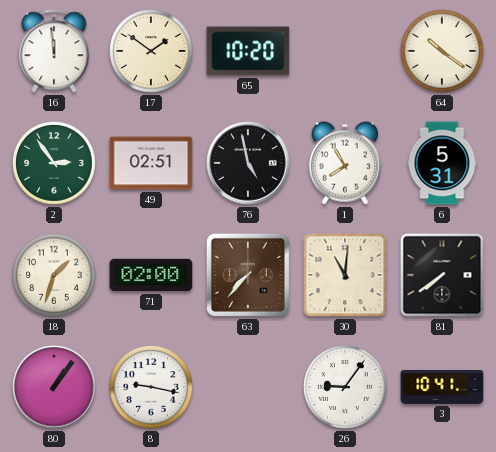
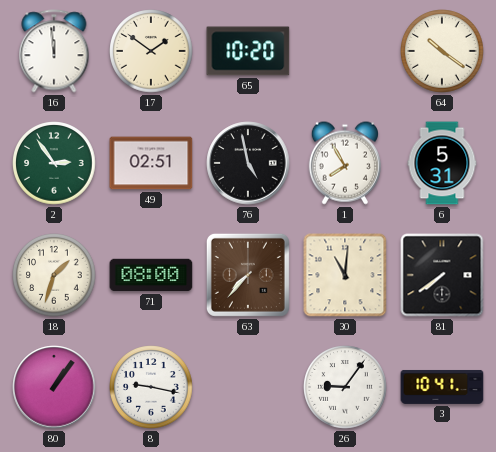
71: 02:00 -> 08:00 (151, 275)
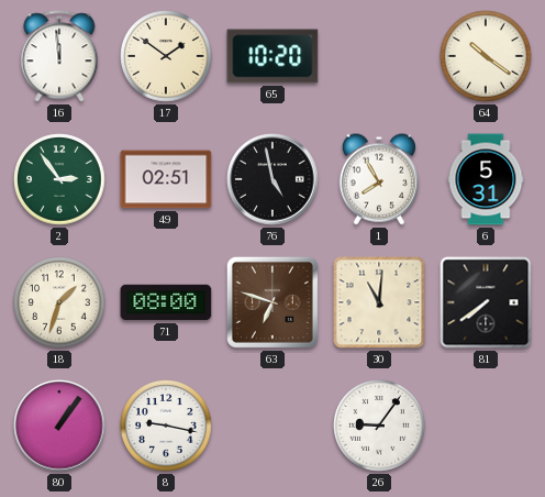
63: 7:37 -> 6:48 (272, 302)
3: 10:41 -> none (442, 387)
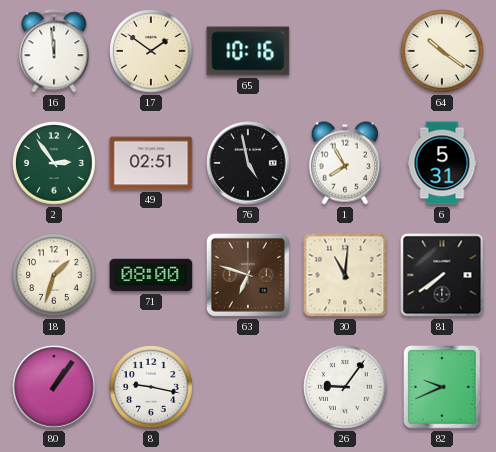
65: 10:20 -> 10:16 (248, 51)
82: none -> 9:41 (443, 387)
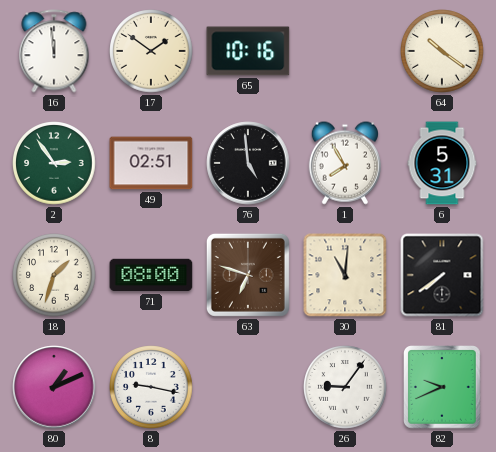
76: 4:58 -> 4:59 (248, 163)
80: 1:06 -> 1:11 (54, 387)
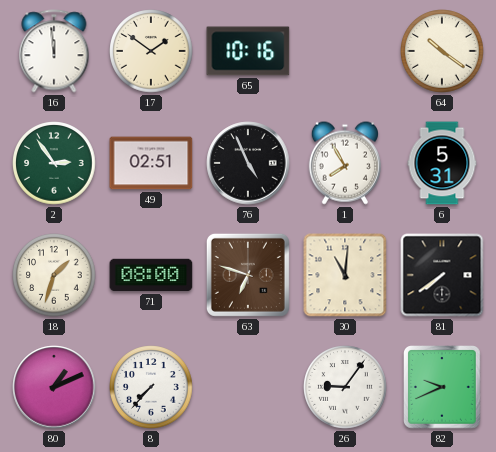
76: 4:59 -> 4:56 (248, 163)
8: 9:17 -> 7:37 (151, 387)
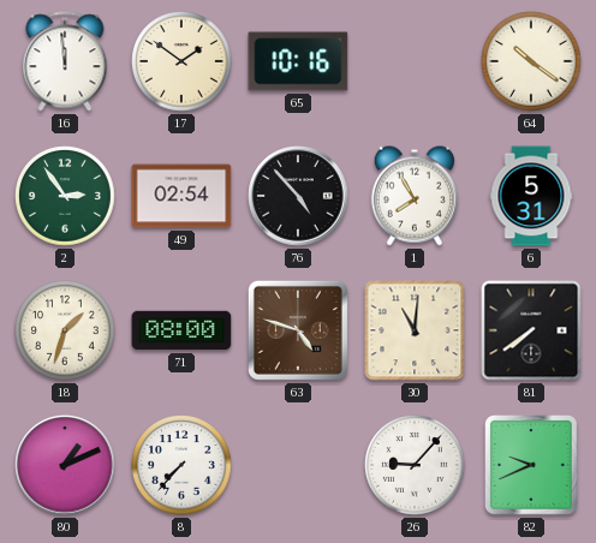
49: 02:51 -> 02:54 (181, 196)
76: 4:56 -> 4:53 (298, 196)
63: 6:48 -> 4:48 (298, 330)
26: 9:06 -> 9:07 (415, 465)
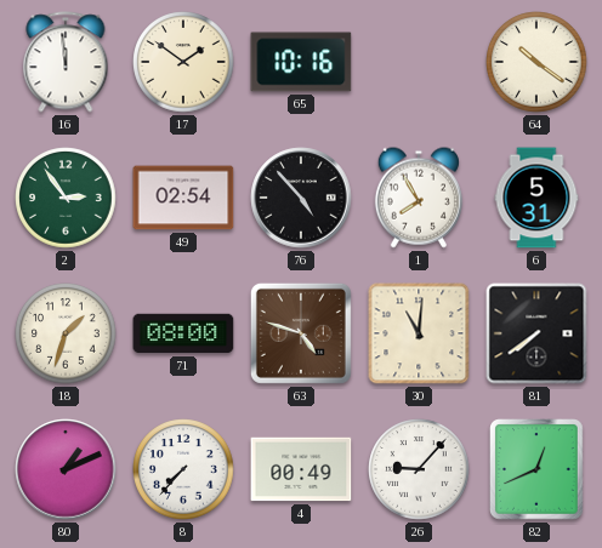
4: none -> 00:49 (301, 469)
82: 9:41 -> 12:41 (538, 469)
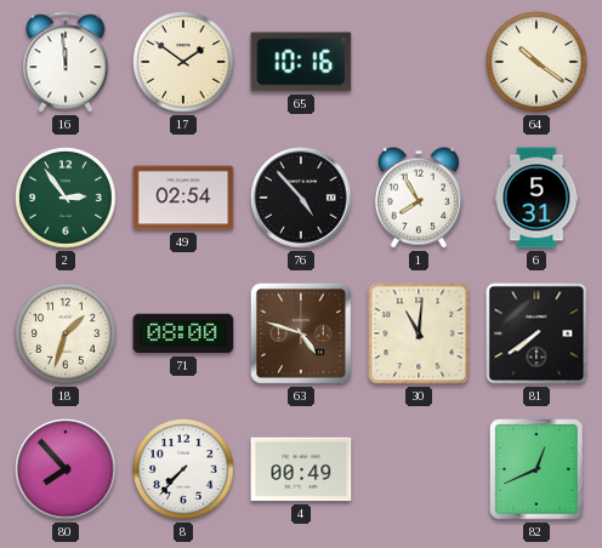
80: 1:11 -> 7:53 (66, 469)
26: 9:07 -> none (419, 469)
